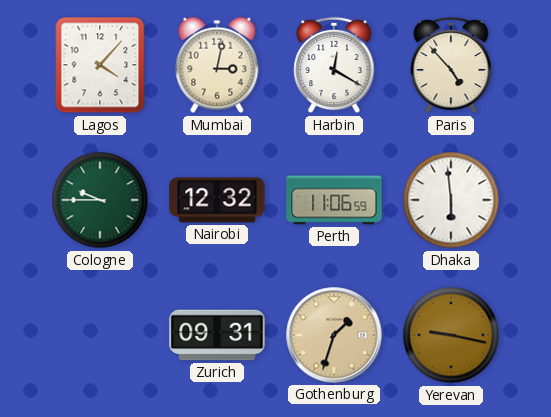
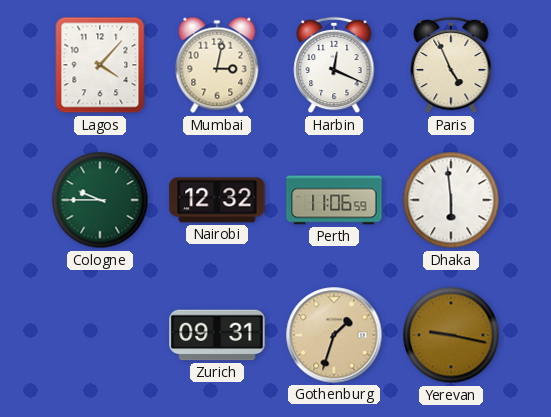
Harbin: 12:20 -> 12:19 (334, 65)
Paris: 4:53 -> 4:56 (451, 65)
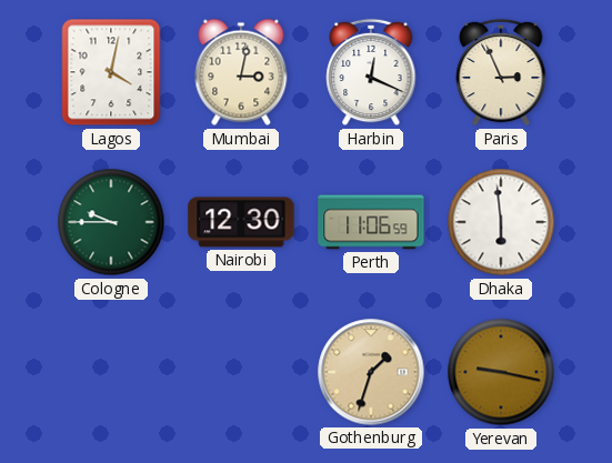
Lagos: 4:07 -> 4:02 (111, 72)
Paris: 4:56 -> 2:56 (501, 72)
Nairobi: 12:32 -> 12:30 (241, 222)
Zurich: 09:31 -> none (217, 335)
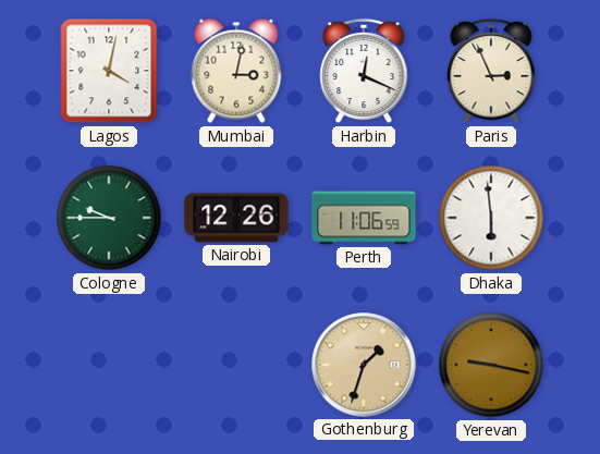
Nairobi: 12:30 -> 12:26 (236, 218)
